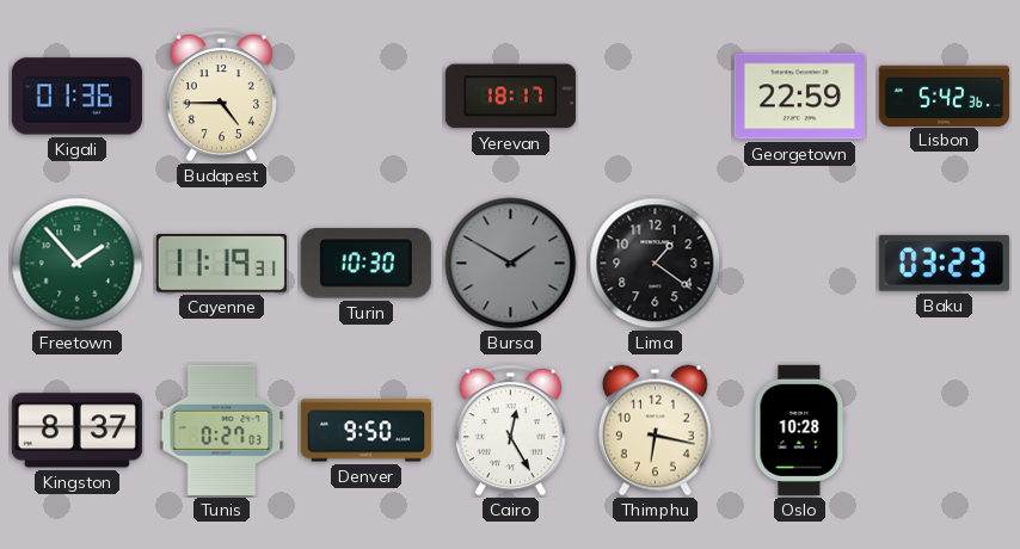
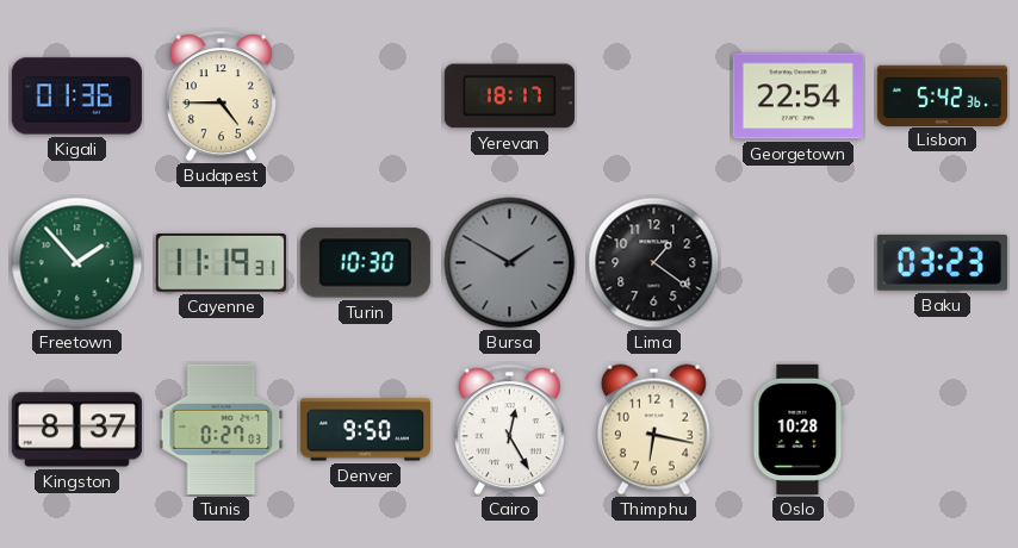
Georgetown: 22:59 -> 22:54 (797, 96)
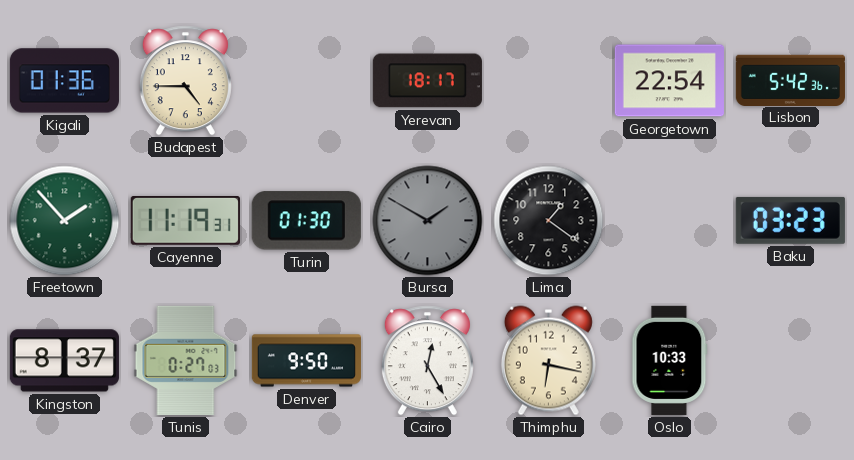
Turin: 10:30 -> 01:30 (306, 221)
Oslo: 10:28 -> 10:33 (670, 360)
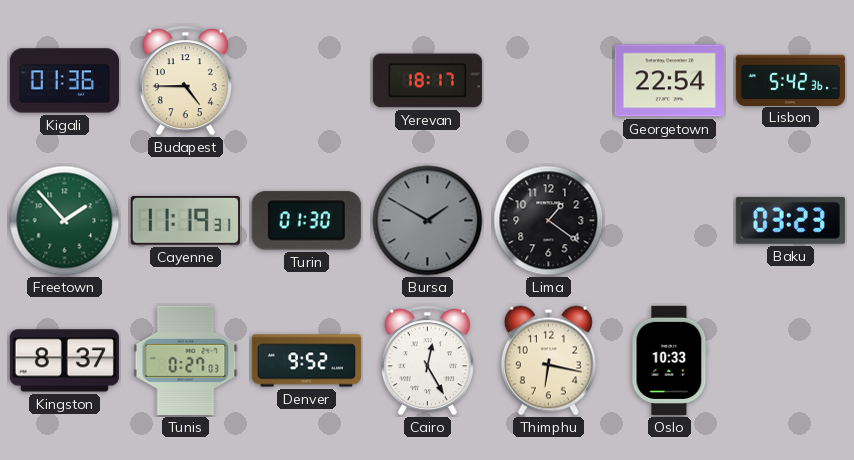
Denver: 9:50 -> 9:52 (306, 361)
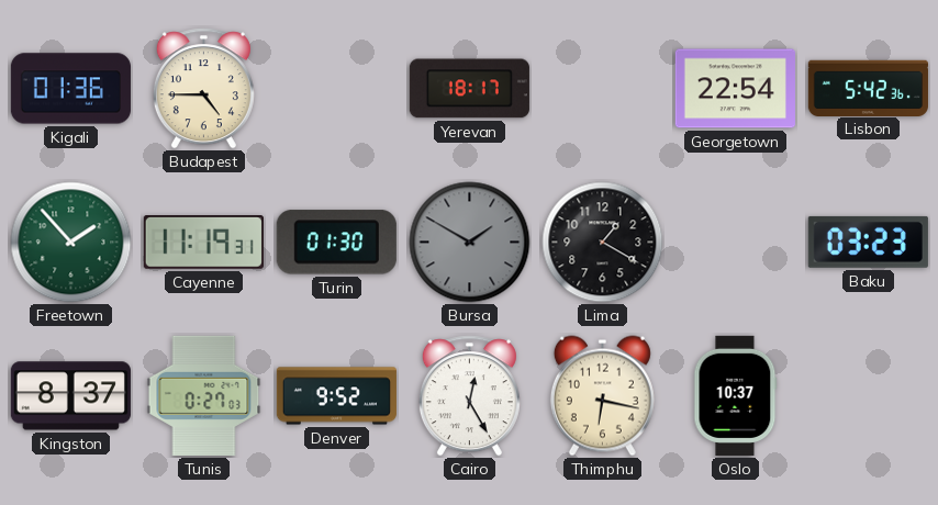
Lima: 1:21 -> 1:20 (603, 243)
Oslo: 10:33 -> 10:37 (736, 395)
